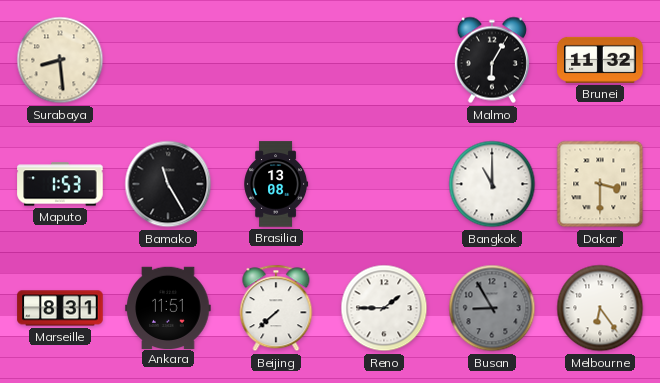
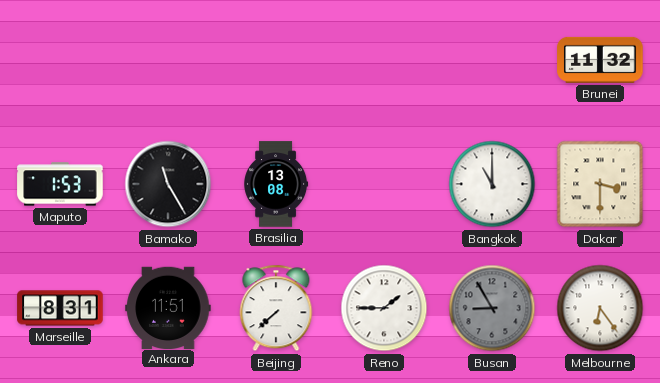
Surabaya: 8:29 -> none (60, 60)
Malmo: 6:05 -> none (492, 60)
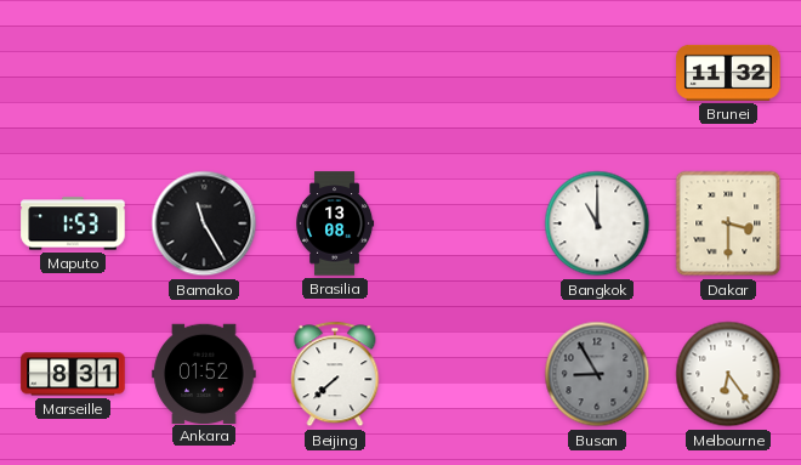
Ankara: 11:51 -> 01:52 (204, 373)
Reno: 1:45 -> none (384, 308)
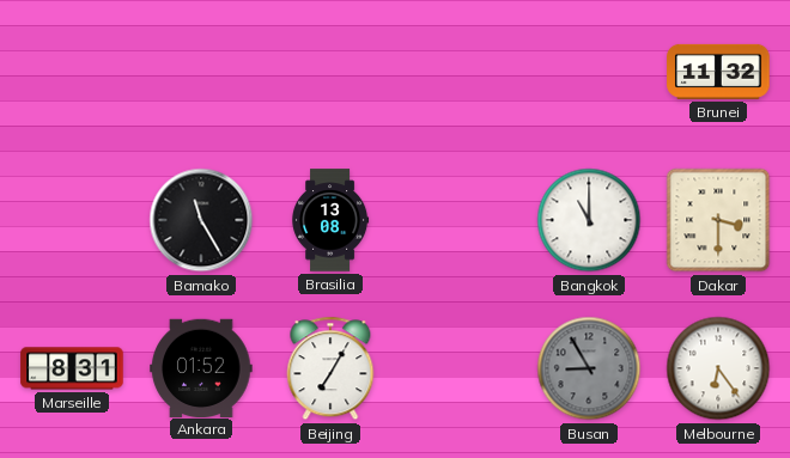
Maputo: 1:53 -> none (73, 223)
Beijing: 7:38 -> 7:05 (330, 368)
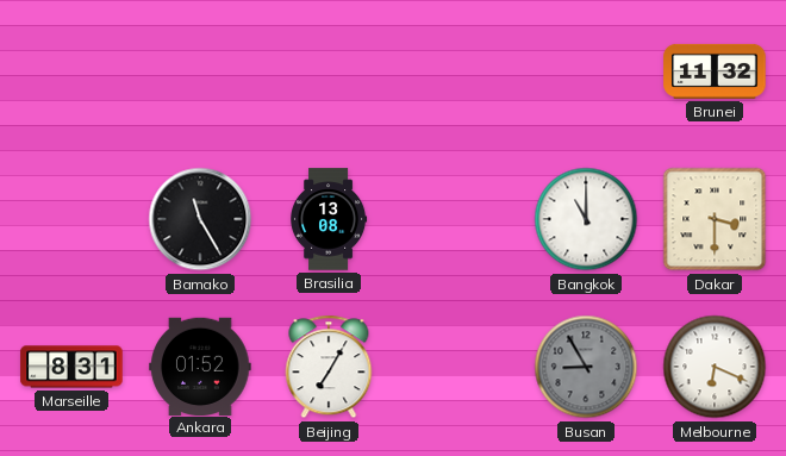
Melbourne: 6:24 -> 6:19 (715, 367)
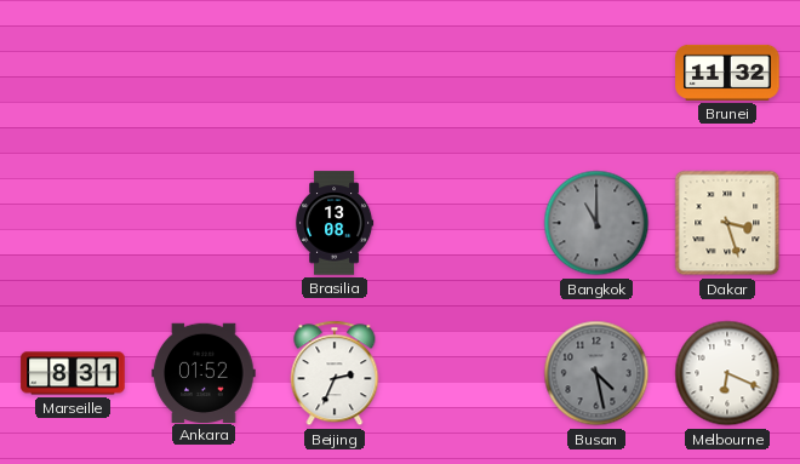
Bamako: 11:25 -> none (200, 219)
Bangkok dial: white -> grey (596, 223)
Dakar: 3:30 -> 3:27 (727, 223)
Beijing: 7:05 -> 2:34 (335, 373)
Busan: 8:55 -> 4:28 (596, 373)
